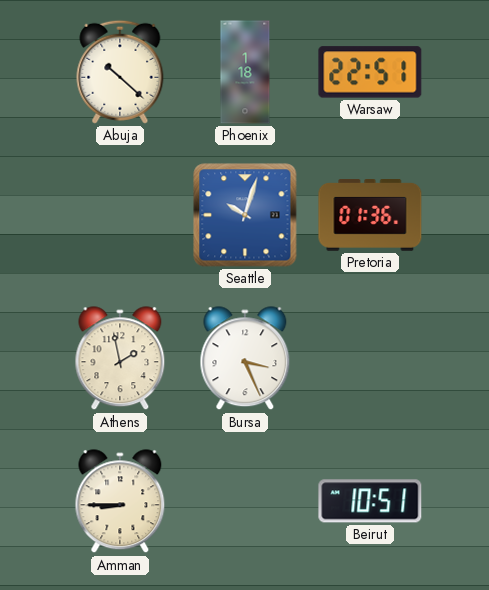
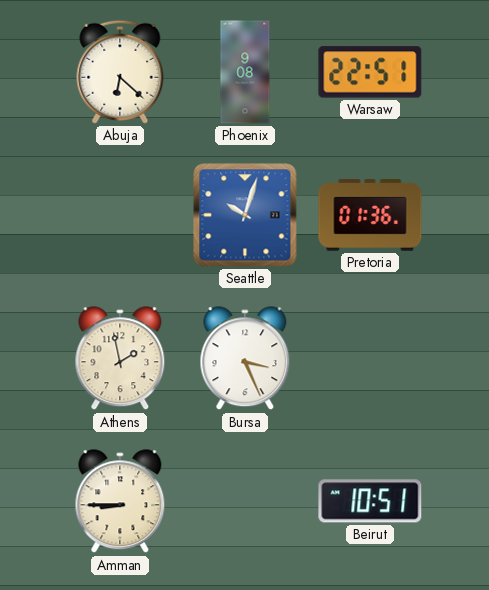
Abuja: 10:22 -> 6:22 (120, 72)
Phoenix: 1:18 -> 9:08 (245, 72)
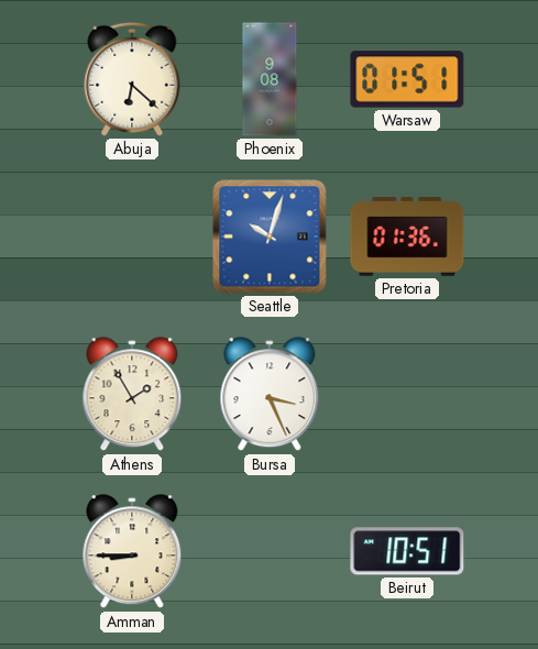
Warsaw: 22:51 -> 01:51 (407, 79)
Athens: 1:58 -> 1:55 (132, 395)
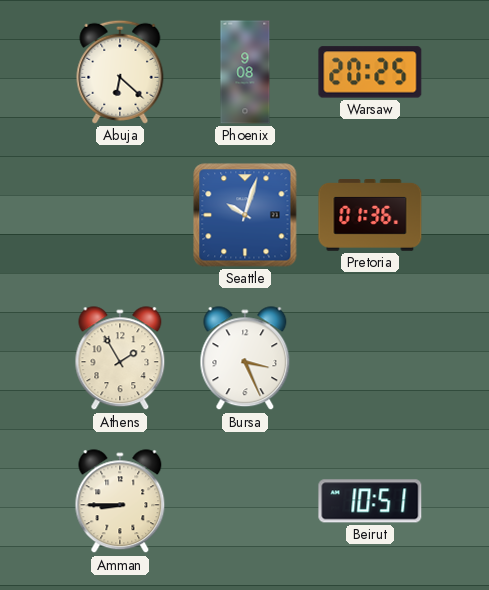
Warsaw: 01:51 -> 20:25 (370, 72)
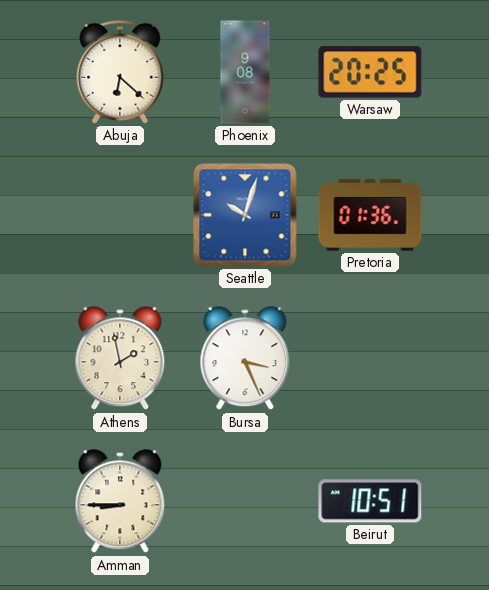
Athens: 1:55 -> 1:58 (120, 359)
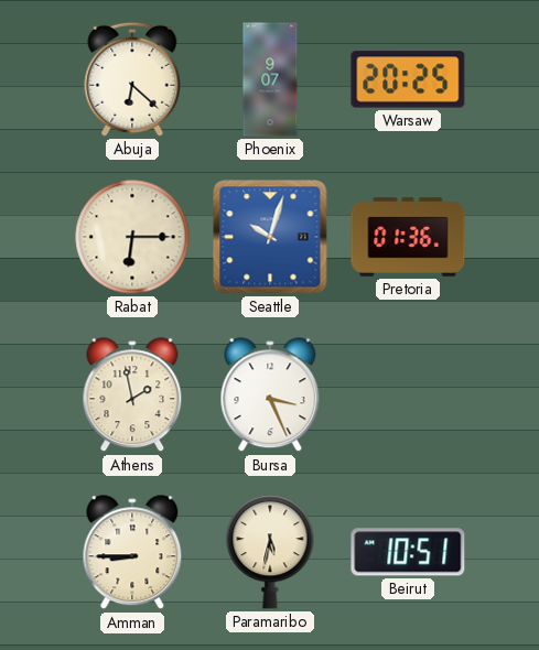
Phoenix: 9:08 -> 9:07 (270, 79)
Rabat: none -> 6:15 (132, 237)
Paramaribo: none -> 5:32 (270, 552)
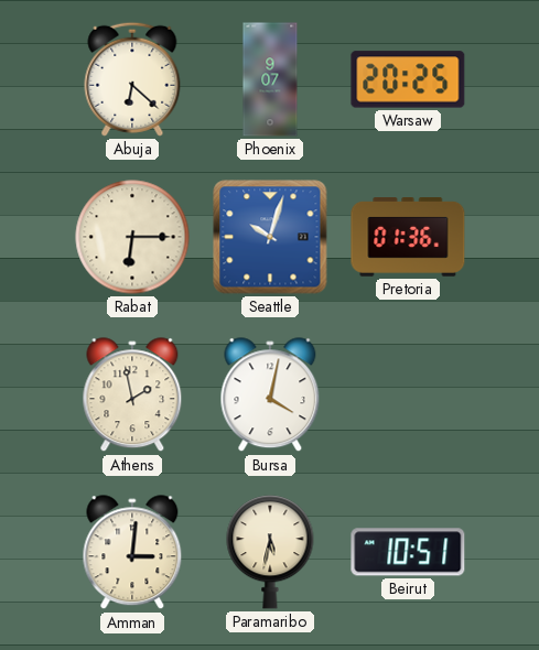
Bursa: 3:26 -> 4:02 (270, 396)
Amman: 8:45 -> 3:01 (132, 553)
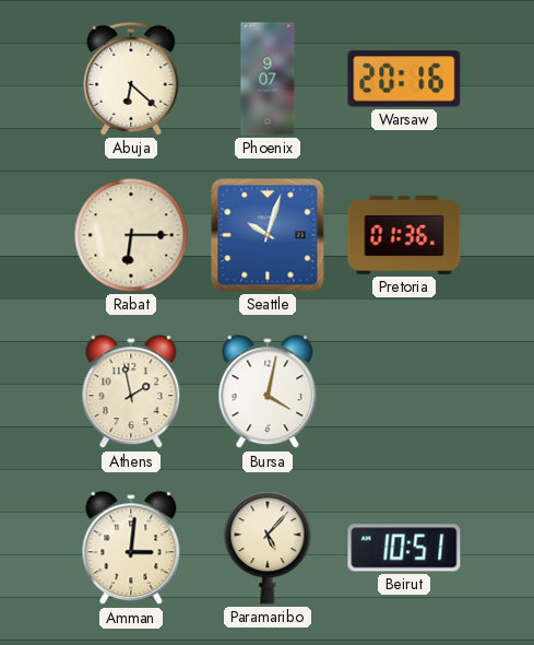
Warsaw: 20:25 -> 20:16 (404, 79)
Paramaribo: 5:32 -> 5:07 (268, 548)
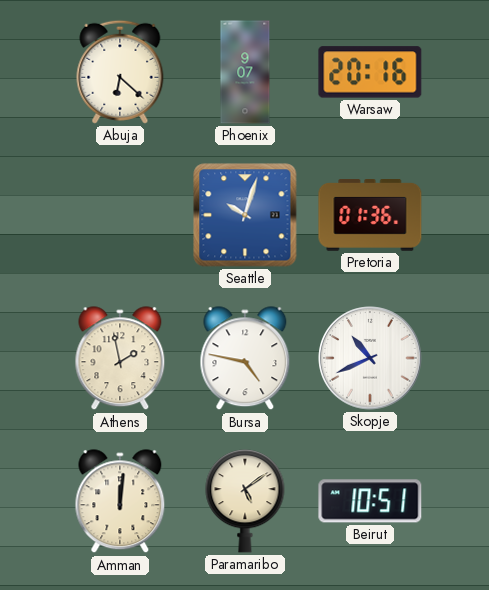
Rabat: 6:15 -> none (131, 235)
Bursa: 4:02 -> 4:47 (245, 359)
Skopje: none -> 10:41 (370, 358)
Amman: 3:01 -> 12:01 (120, 502)
Paramaribo: 5:07 -> 5:09 (245, 501)
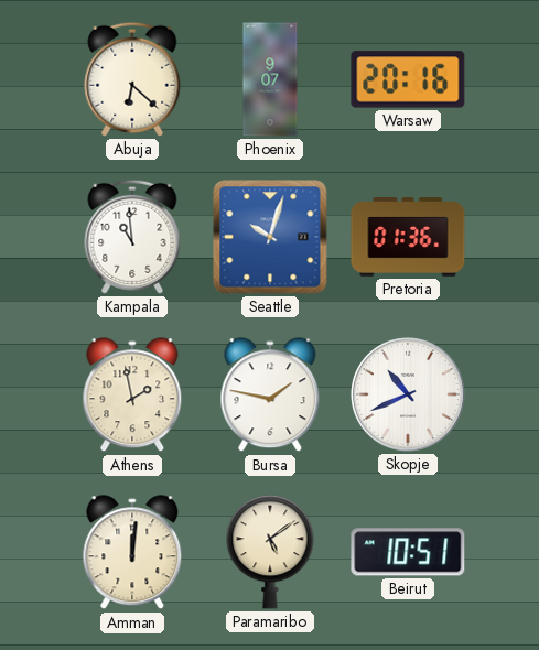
Kampala: none -> 10:59 (132, 237)
Bursa: 4:47 -> 1:47 (270, 396)
